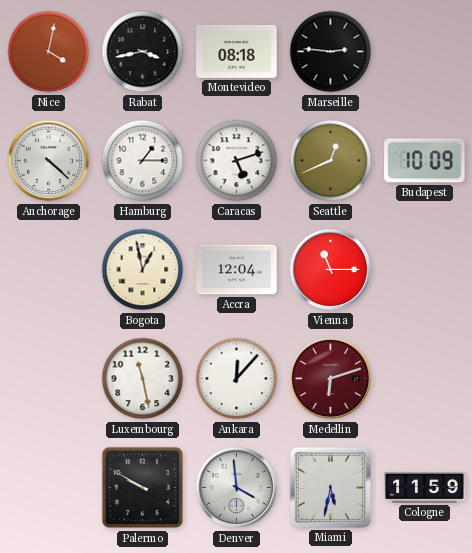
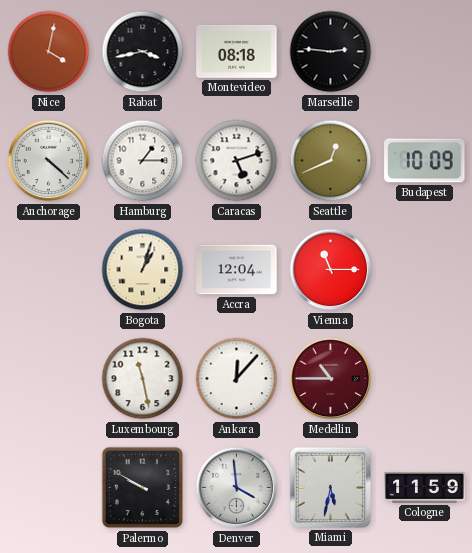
Bogota: 12:58 -> 1:03 (143, 270)
Medellin: 6:12 -> 10:45 (331, 379)
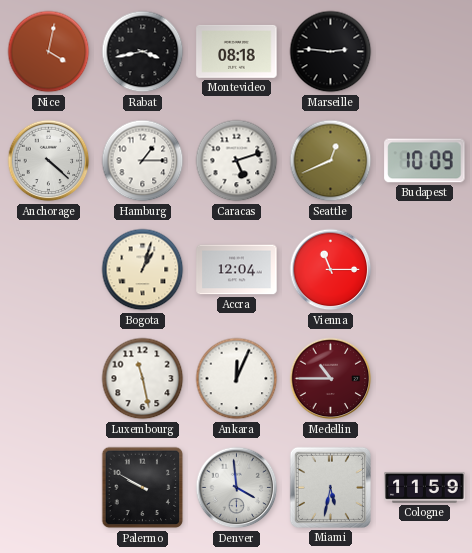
Ankara: 12:07 -> 12:04 (237, 379)
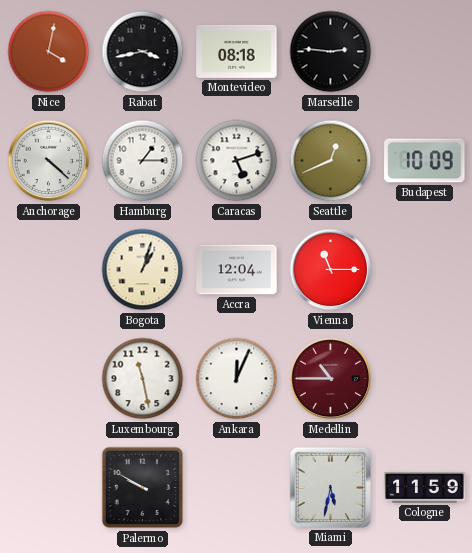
Denver: 3:59 -> none (237, 488)
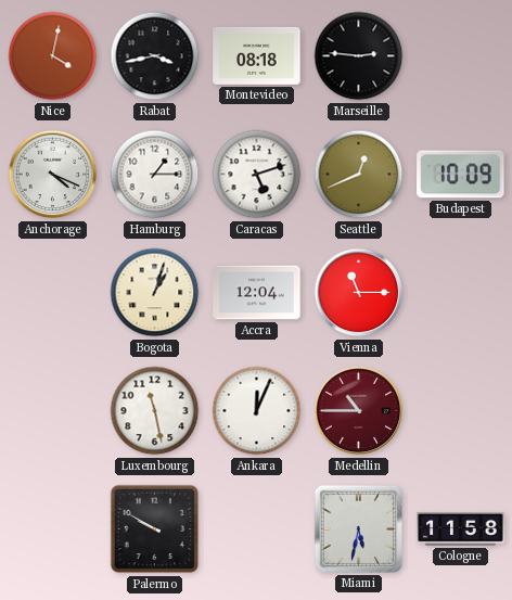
Anchorage: 4:22 -> 4:19 (53, 175)
Cologne: 11:59 -> 11:58 (461, 528)
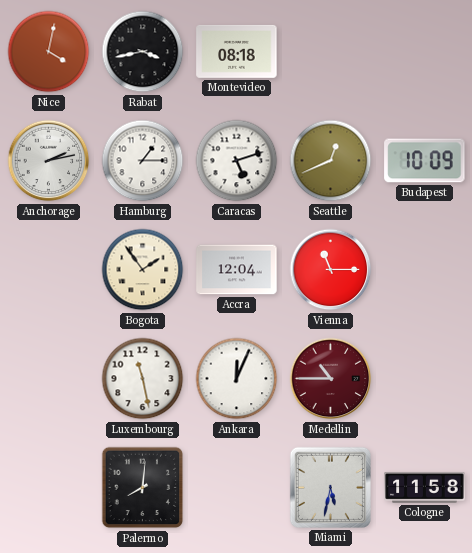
Marseille: 2:46 -> none (359, 56)
Anchorage: 4:19 -> 2:13 (49, 161)
Bogota: 1:03 -> 1:54 (143, 270)
Palermo: 9:50 -> 8:01 (143, 488)
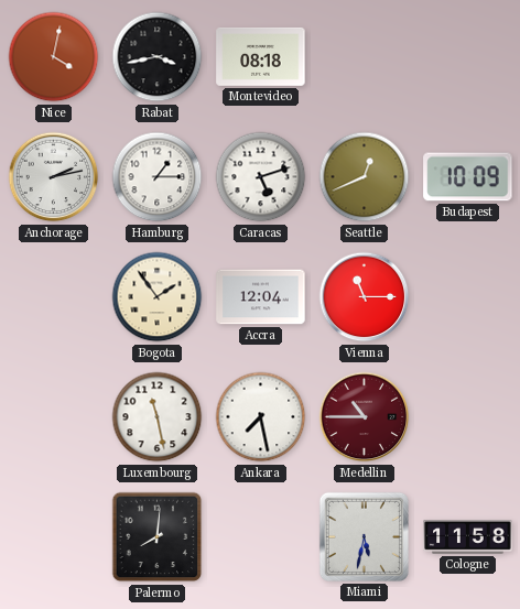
Ankara: 12:04 -> 7:28 (261, 417)
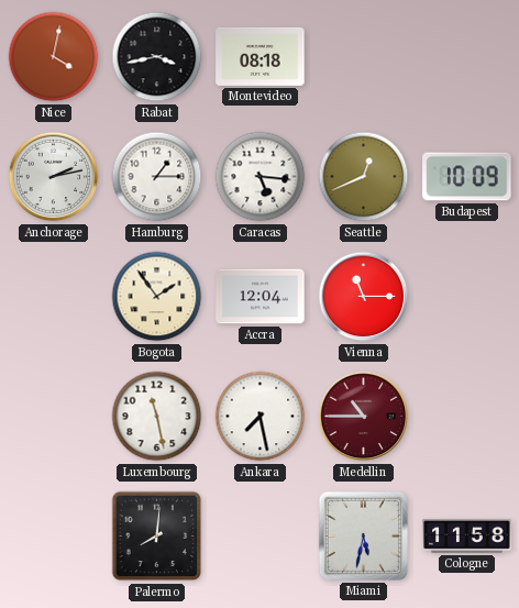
Caracas: 5:12 -> 5:16 (261, 177)
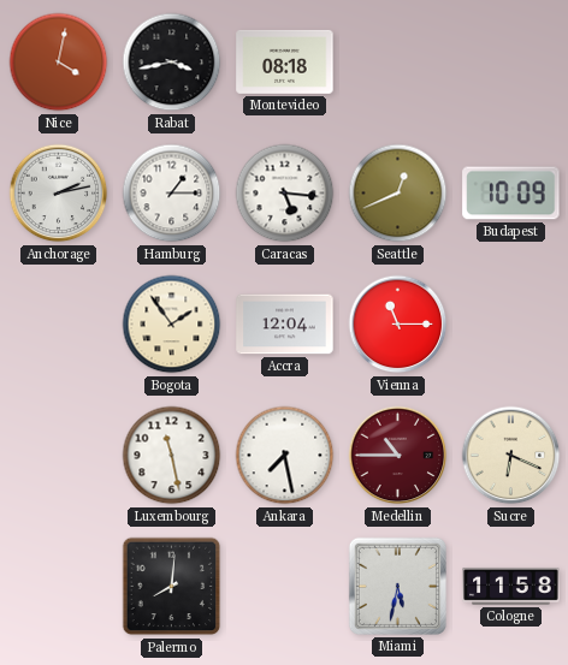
Sucre: none -> 6:19 (511, 456)
